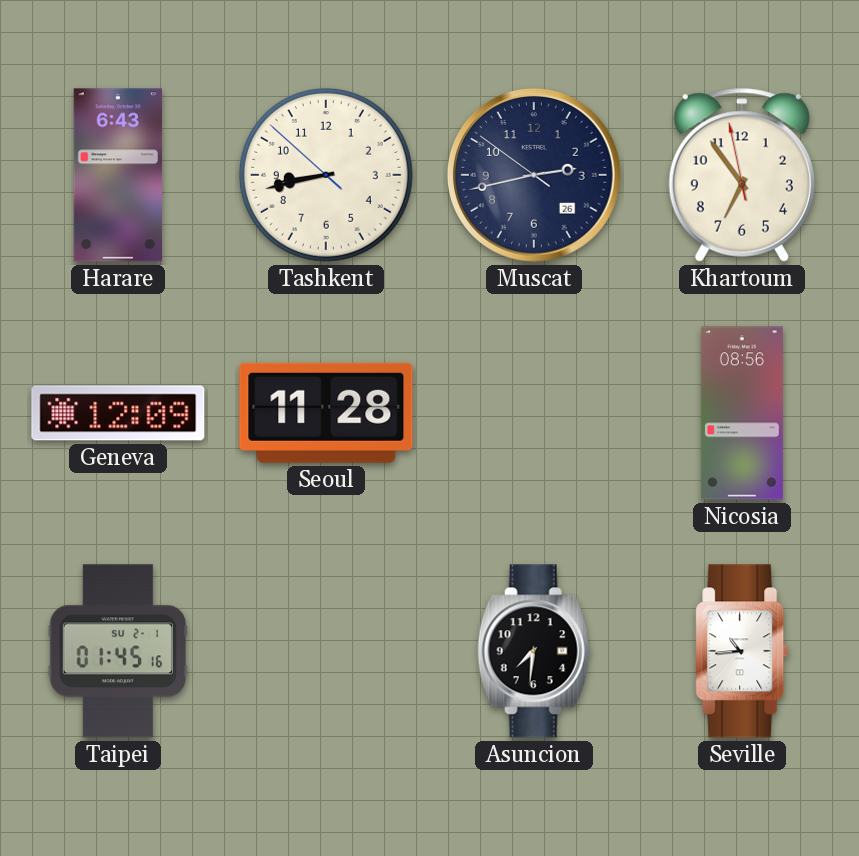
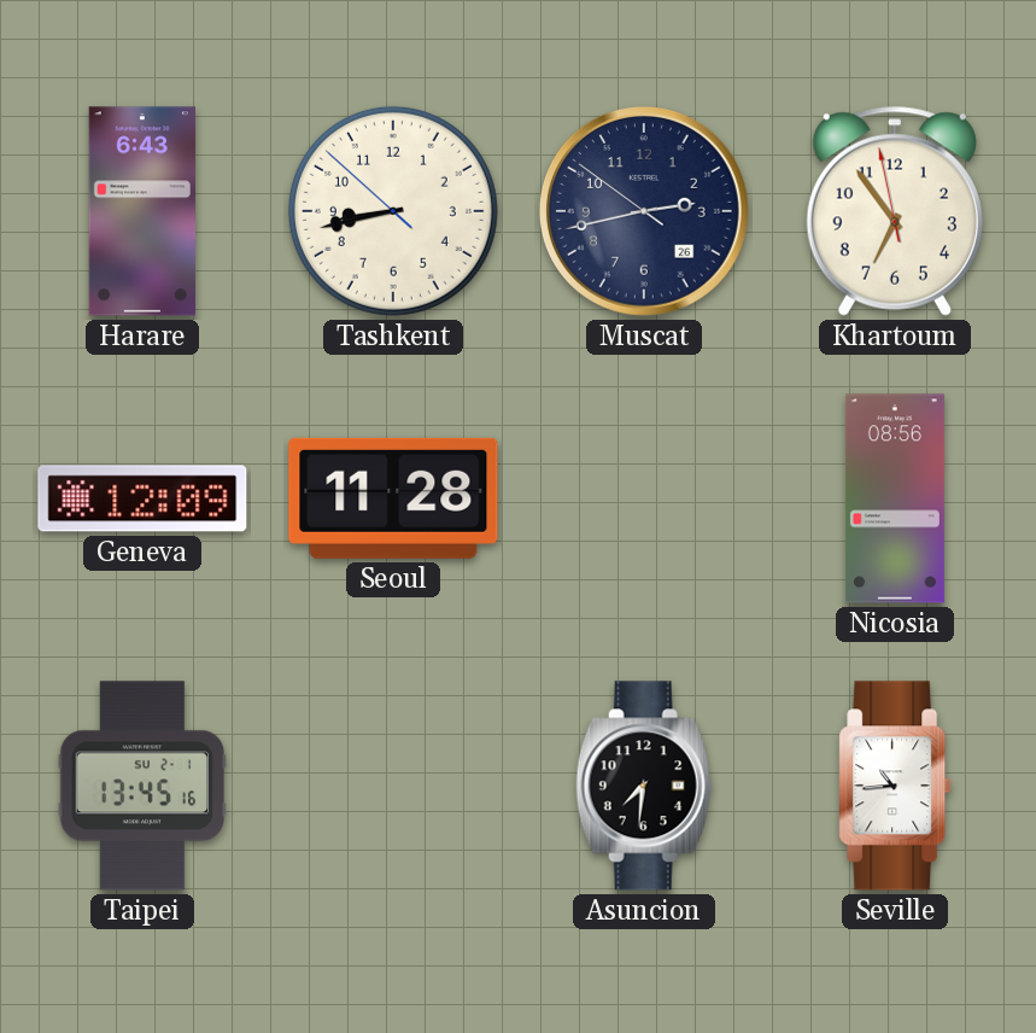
Taipei: 01:45 -> 13:45 (141, 786)
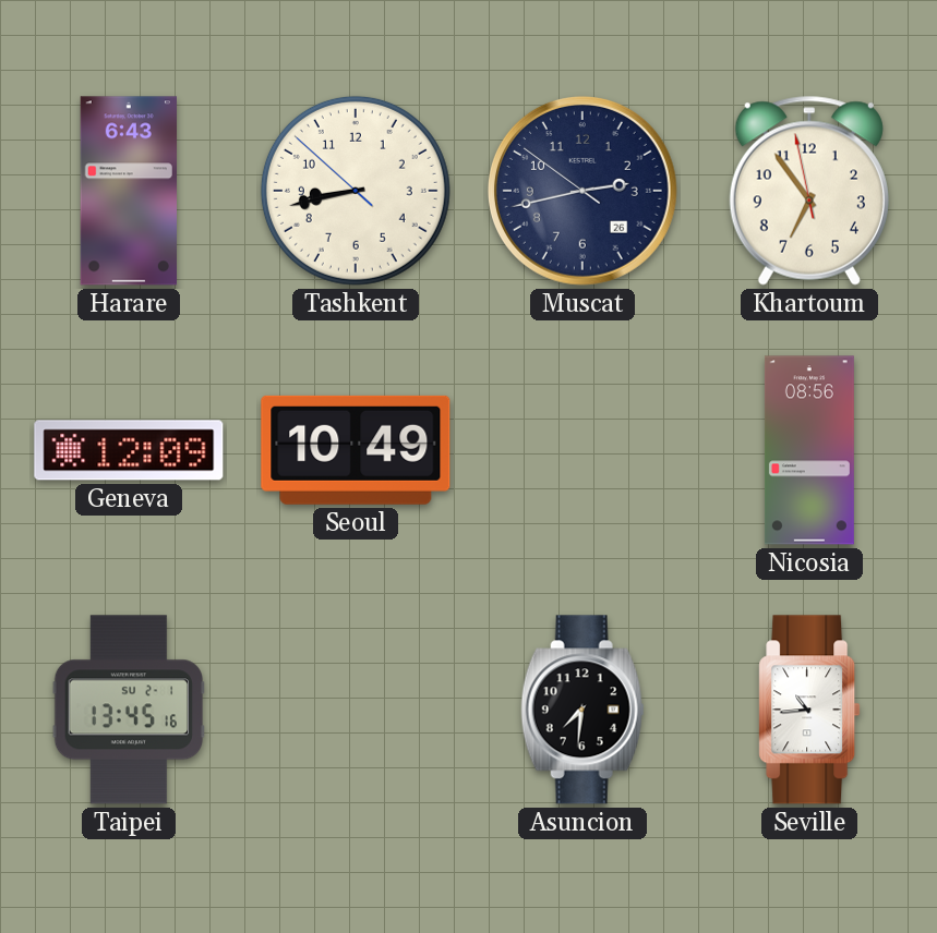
Seoul: 11:28 -> 10:49 (356, 450)
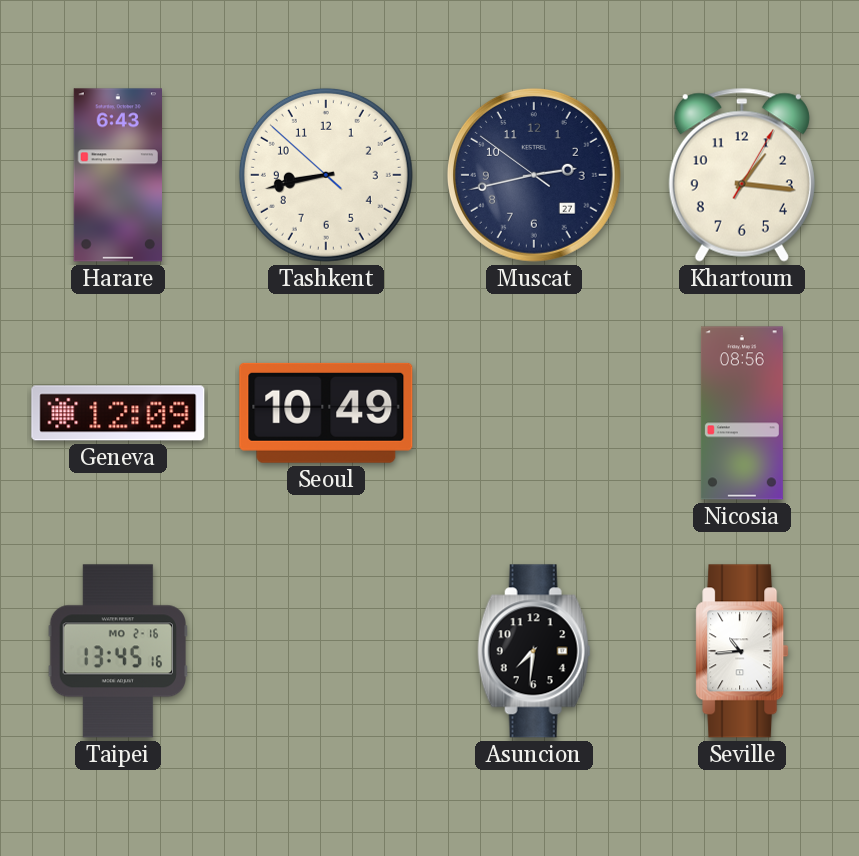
Muscat date: 26 -> 27 (534, 175)
Khartoum: 6:53 -> 1:16 (742, 175)
Taipei date: SU 2-1 -> MO 2-16 (117, 651)
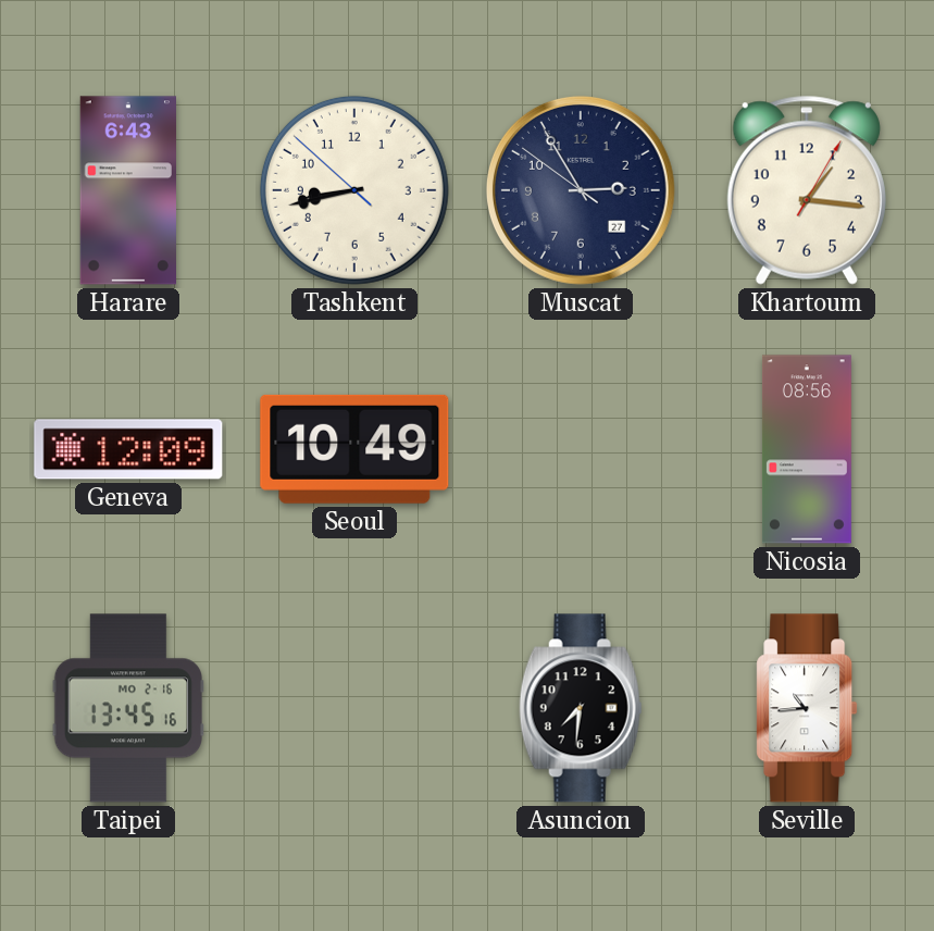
Muscat: 2:42 -> 2:54 (581, 190)
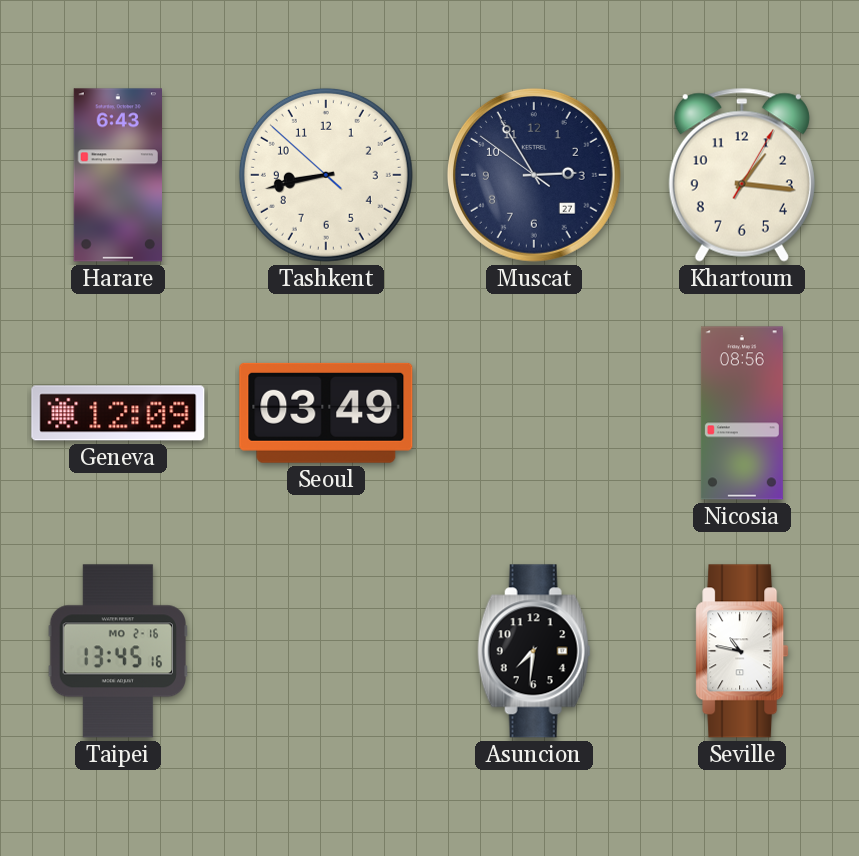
Seoul: 10:49 -> 03:49 (326, 413)
Seville: 10:44 -> 10:47 (742, 651)
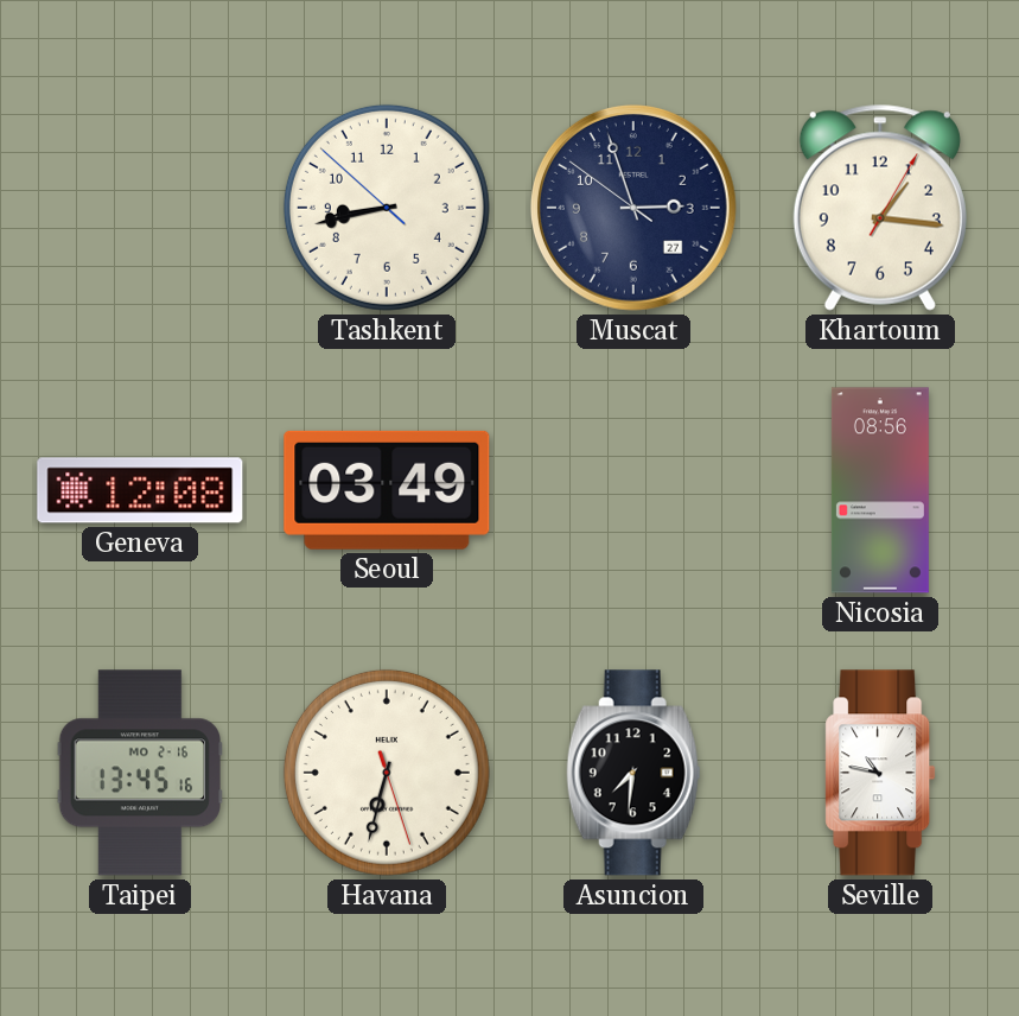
Harare: 6:43 -> none (117, 175)
Muscat: 2:54 -> 2:56 (633, 208)
Geneva: 12:09 -> 12:08 (140, 490)
Havana: none -> 6:32 (387, 773)
